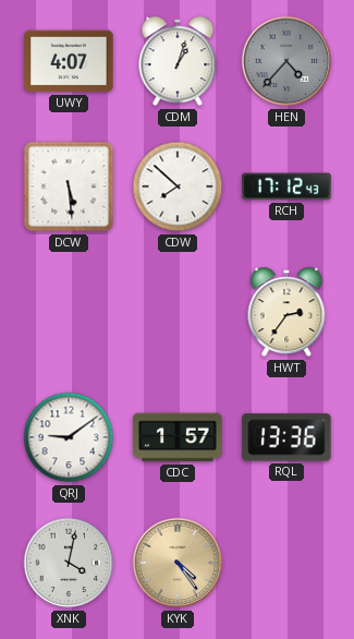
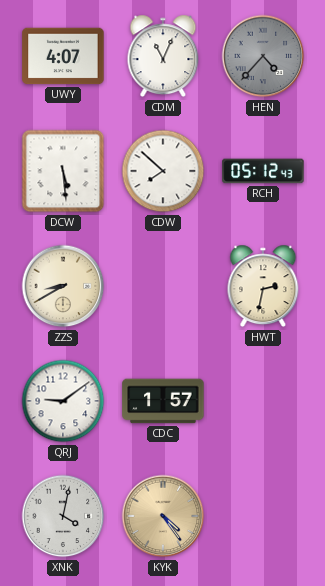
CDM: 1:03 -> 11:04 (163, 56)
RCH: 17:12 -> 05:12 (263, 171)
ZZS: none -> 8:40 (63, 286)
HWT: 2:36 -> 2:32 (263, 286)
RQL: 13:36 -> none (286, 437)
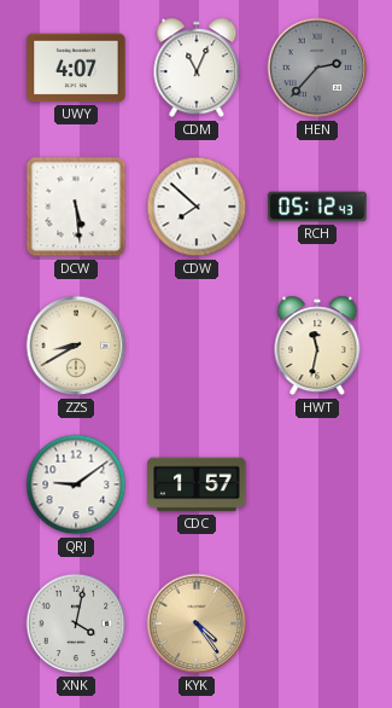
HEN: 4:37 -> 2:37 (317, 68)
HWT: 2:32 -> 11:32 (317, 346)
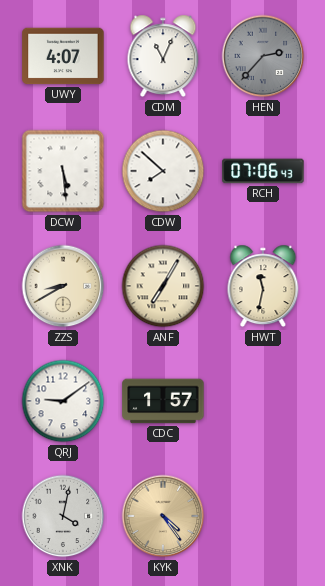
RCH: 05:12 -> 07:06 (263, 171)
ANF: none -> 7:05 (163, 286)
